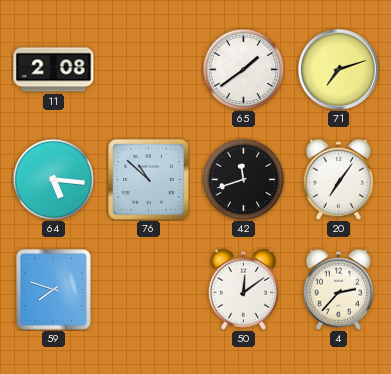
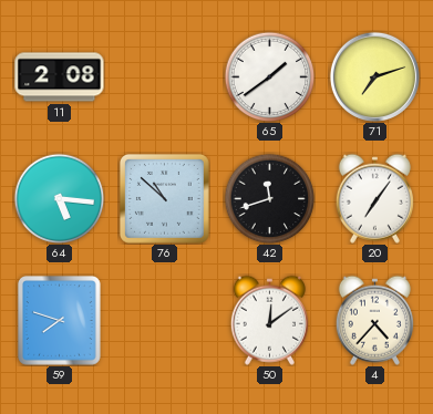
4: 2:37 -> 4:37 (374, 320)
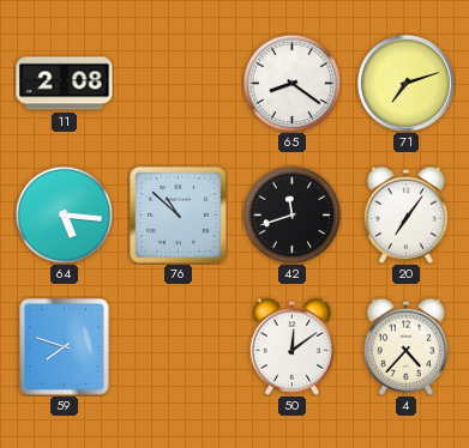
65: 1:39 -> 8:21 (291, 83)
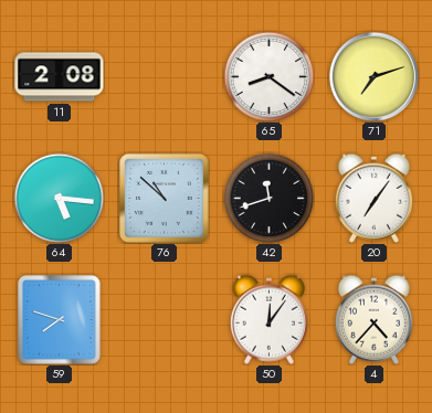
50: 12:09 -> 12:06 (268, 319)
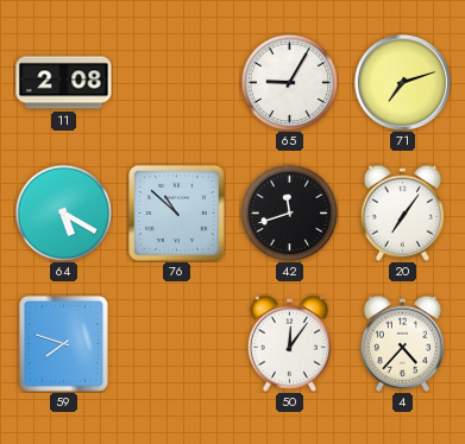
65: 8:21 -> 9:05 (289, 82)
64: 5:16 -> 5:20 (63, 213)
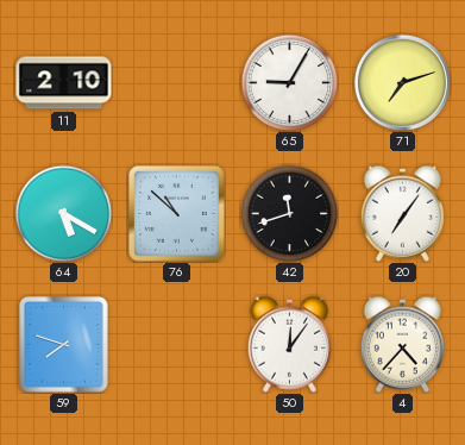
11: 2:08 -> 2:10 (64, 83)
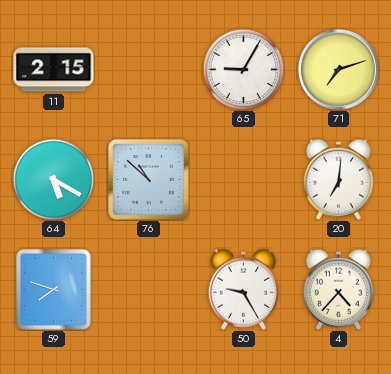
11: 2:10 -> 2:15 (54, 70)
42: 11:42 -> none (289, 213)
20: 7:06 -> 7:01 (338, 179)
50: 12:06 -> 9:25 (243, 289)
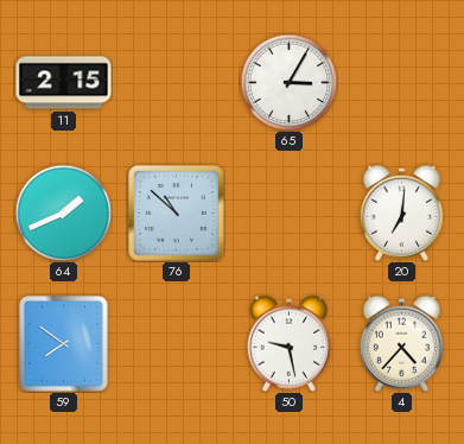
65: 9:05 -> 3:05 (288, 82)
71: 7:12 -> none (338, 69)
64: 5:20 -> 1:41 (63, 213)
59: 7:48 -> 7:51 (64, 344)
50: 9:25 -> 9:28 (288, 343)
